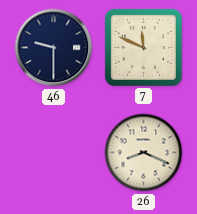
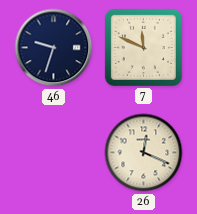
46: 9:30 -> 9:33 (54, 48)
26: 8:19 -> 12:19 (144, 153)
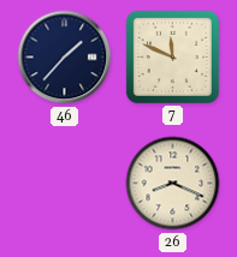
46: 9:33 -> 1:37 (65, 58)
26: 12:19 -> 8:19 (173, 184)
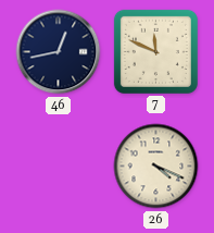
46: 1:37 -> 12:43 (59, 52)
26: 8:19 -> 4:19 (156, 167)
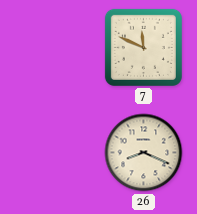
46: 12:43 -> none (59, 52)
26: 4:19 -> 8:19 (144, 153)
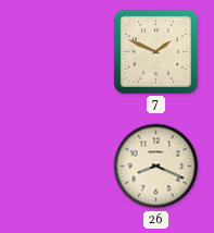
7: 11:49 -> 1:49 (155, 51)
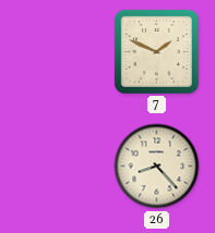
26: 8:19 -> 8:23 (157, 167)
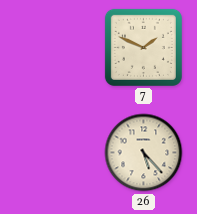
26: 8:23 -> 5:23 (144, 153)
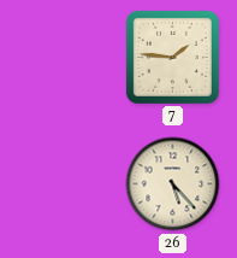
7: 1:49 -> 1:46 (172, 57)
